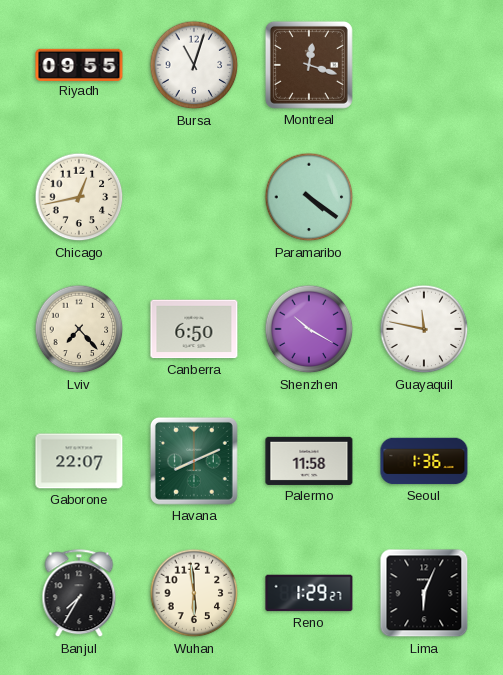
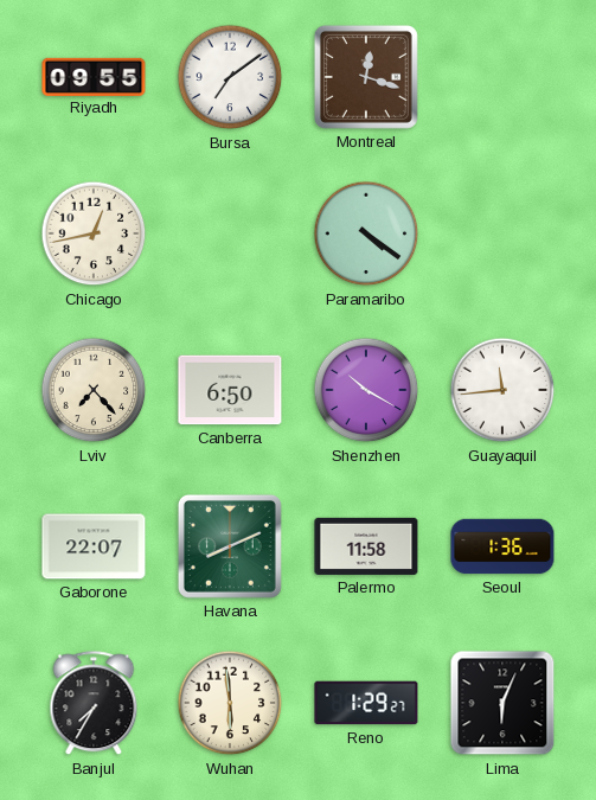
Bursa: 11:03 -> 7:09 (230, 77)
Guayaquil: 11:47 -> 11:44 (502, 390)
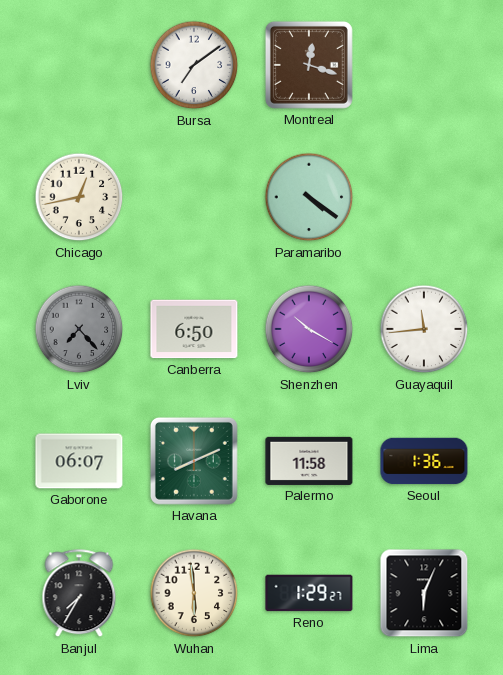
Riyadh: 09:55 -> none (94, 76)
Lviv dial: cream -> grey (79, 329)
Gaborone: 22:07 -> 06:07 (79, 461)
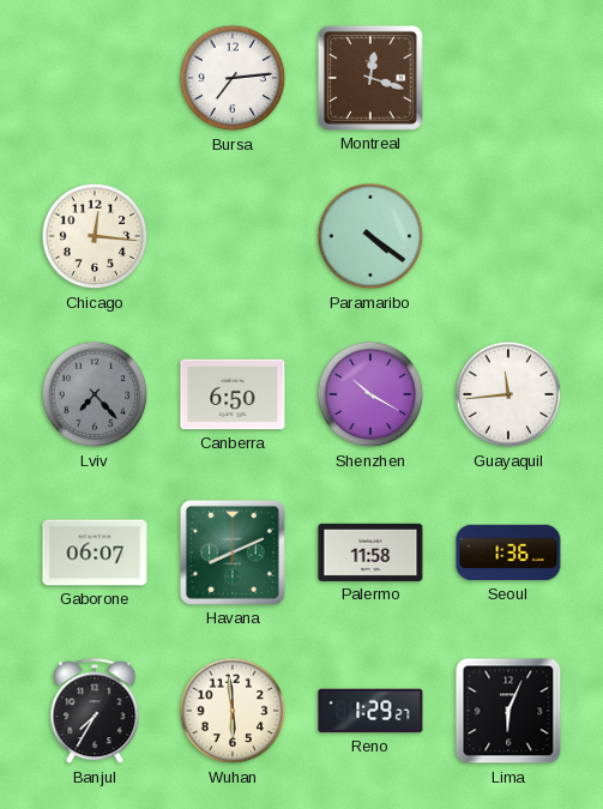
Bursa: 7:09 -> 7:14 (233, 78)
Chicago: 12:43 -> 12:16 (95, 236)
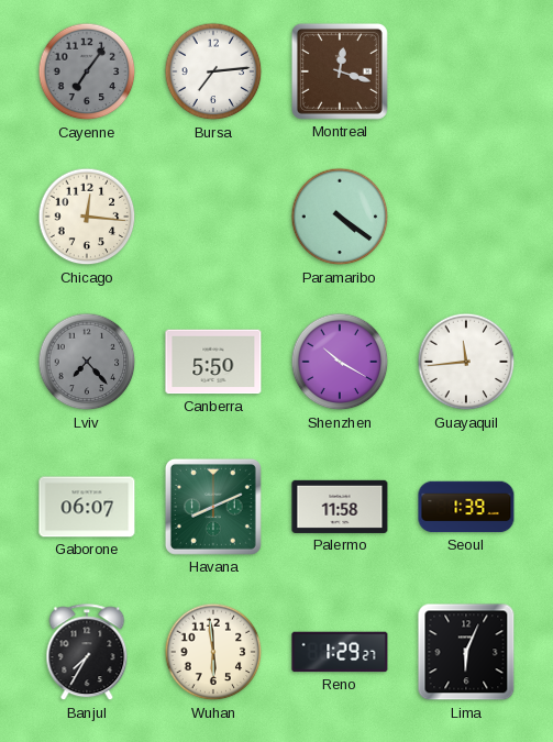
Cayenne: none -> 7:06 (87, 71)
Canberra: 6:50 -> 5:50 (213, 362)
Seoul: 1:36 -> 1:39 (466, 507)
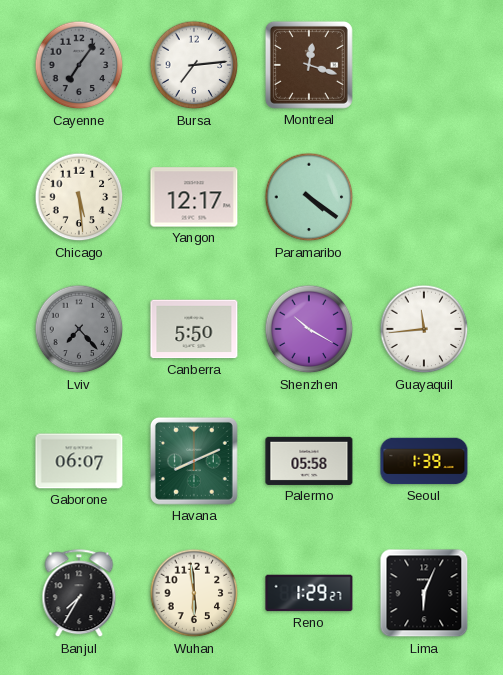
Chicago: 12:16 -> 5:29 (79, 197)
Yangon: none -> 12:17 (194, 197)
Palermo: 11:58 -> 05:58 (309, 461)
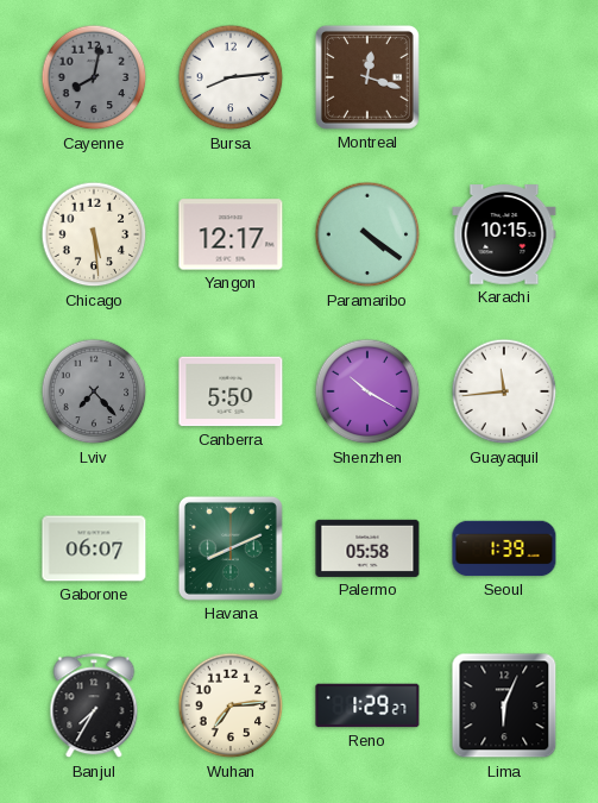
Cayenne: 7:06 -> 8:02 (94, 77)
Bursa: 7:14 -> 8:14 (231, 77)
Karachi: none -> 10:15 (504, 234)
Wuhan: 5:59 -> 7:14 (231, 705)
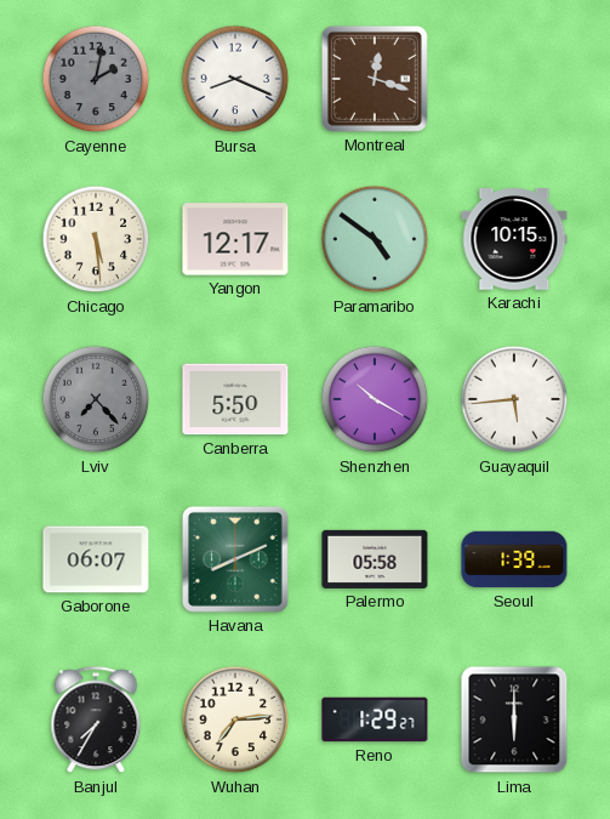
Cayenne: 8:02 -> 2:02 (96, 79)
Bursa: 8:14 -> 8:19 (235, 79)
Paramaribo: 4:21 -> 4:51 (375, 239)
Guayaquil: 11:44 -> 5:44 (514, 399)
Lima: 6:04 -> 6:00 (514, 720)
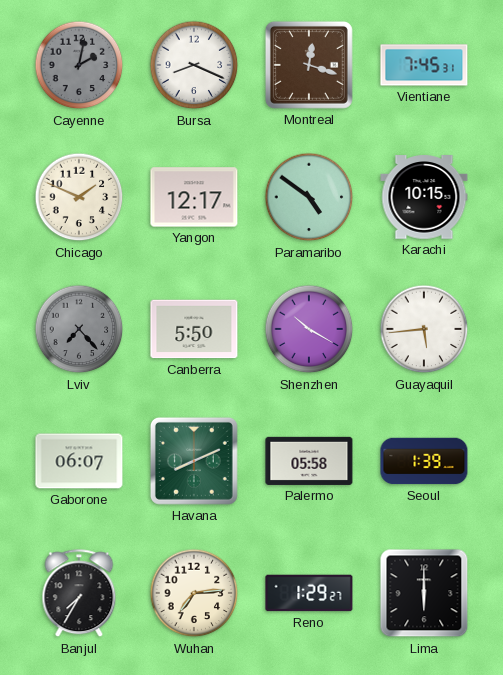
Vientiane: none -> 7:45 (424, 65)
Chicago: 5:29 -> 1:49 (79, 197)
